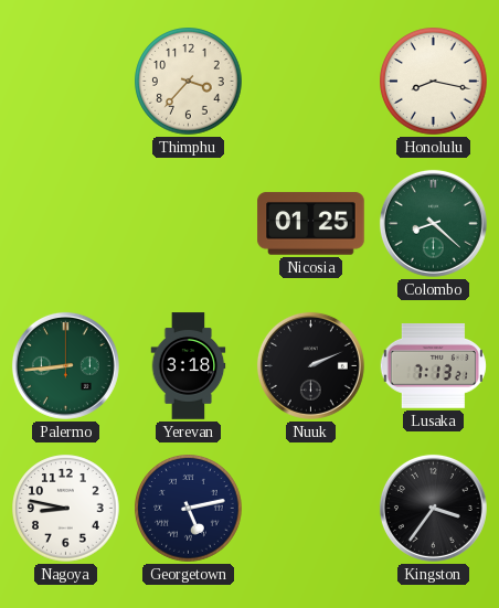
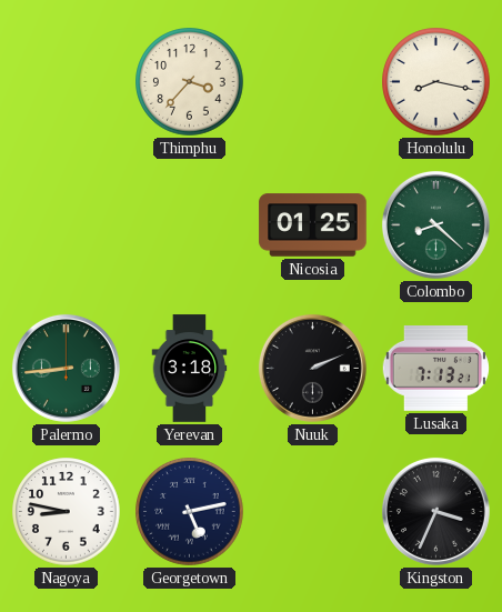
Kingston: 3:36 -> 3:34 (435, 511)
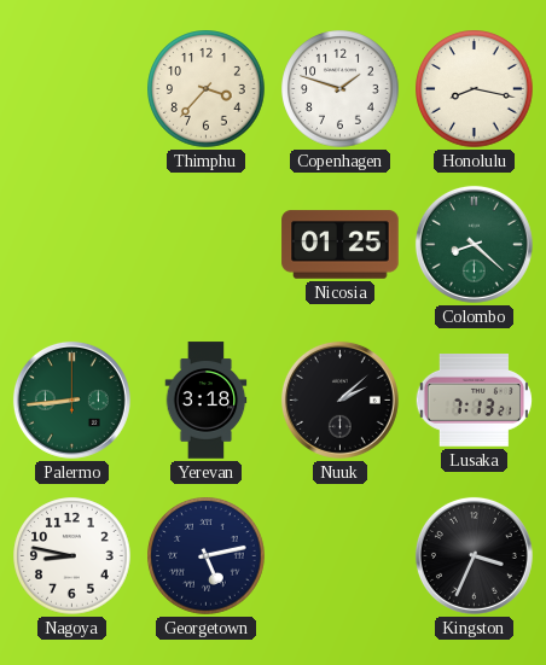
Copenhagen: none -> 1:48 (341, 89)
Nuuk: 2:11 -> 2:08 (339, 399)
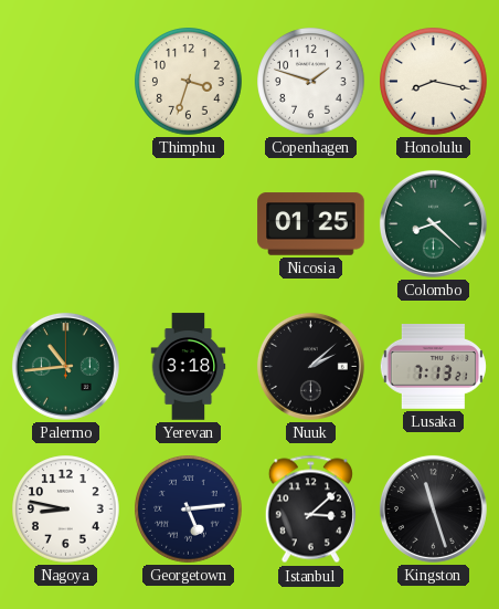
Thimphu: 3:37 -> 3:33 (189, 82)
Palermo: 8:44 -> 10:44 (65, 366)
Georgetown: 5:13 -> 5:14 (189, 510)
Istanbul: none -> 3:08 (310, 510)
Kingston: 3:34 -> 11:27 (433, 508)
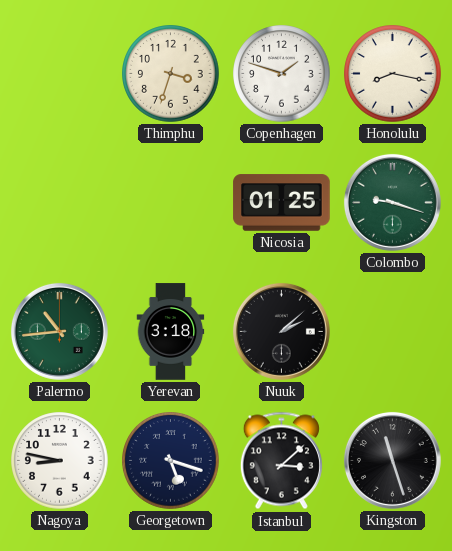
Colombo: 8:22 -> 9:18 (392, 202)
Lusaka: 7:13 -> none (433, 367)
Georgetown: 5:14 -> 5:18 (171, 461)
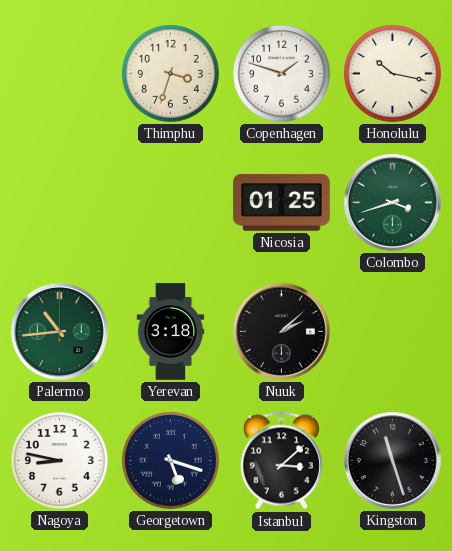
Honolulu: 8:17 -> 10:17 (393, 74)
Colombo: 9:18 -> 3:42 (392, 202)
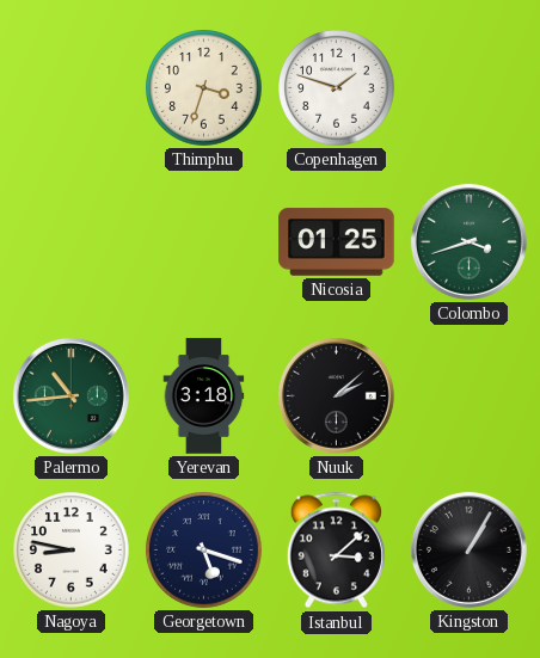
Honolulu: 10:17 -> none (393, 74)
Kingston: 11:27 -> 1:05 (468, 549)
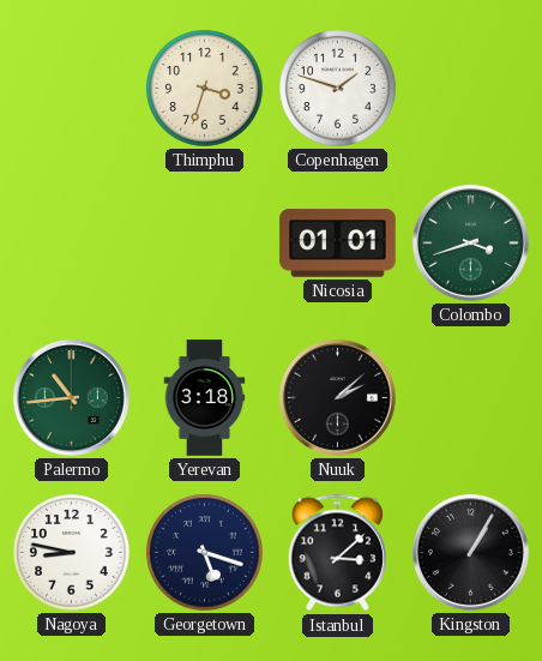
Nicosia: 01:25 -> 01:01 (338, 244)
